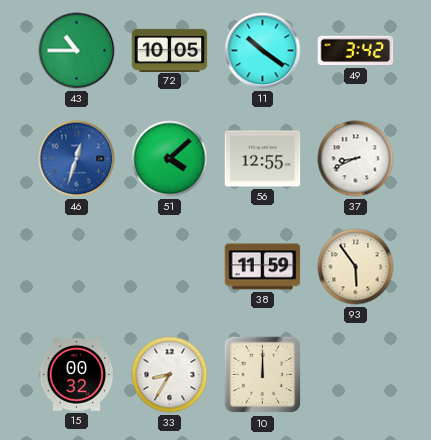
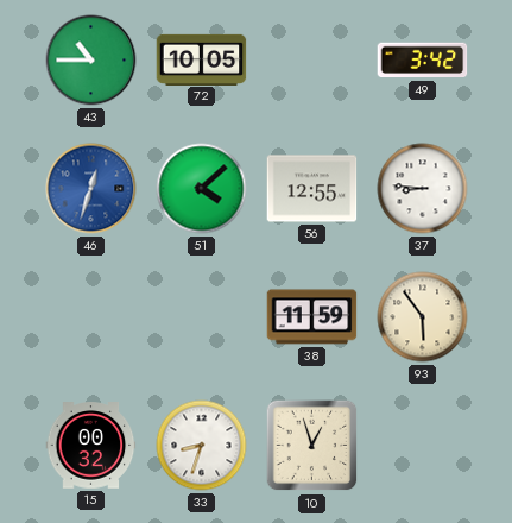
11: 10:21 -> none (263, 51)
37: 8:41 -> 8:46 (423, 189)
33: 8:35 -> 8:33 (202, 446)
10: 12:00 -> 12:57 (312, 446)
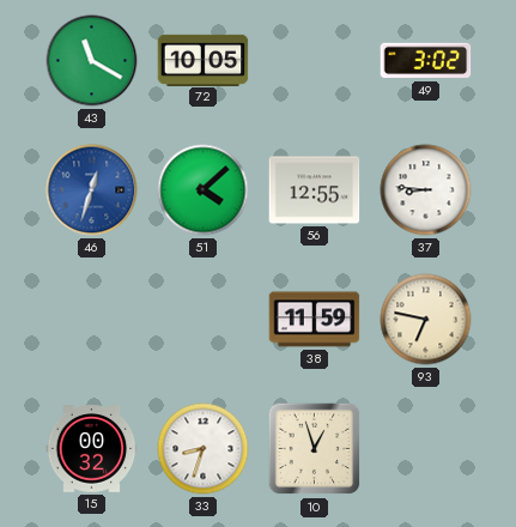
43: 10:45 -> 11:20 (92, 61)
49: 3:42 -> 3:02 (426, 61)
93: 5:54 -> 6:47 (426, 320)
